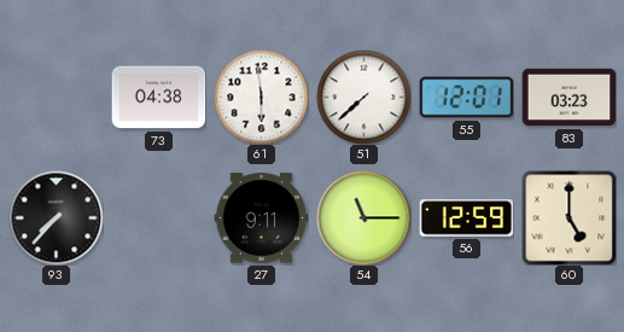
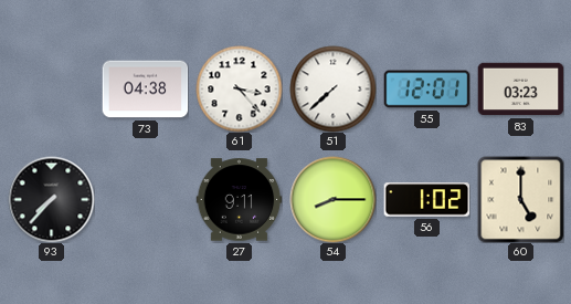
61: 5:59 -> 3:23 (239, 88)
54: 11:15 -> 8:15 (332, 199)
56: 12:59 -> 1:02 (426, 200)
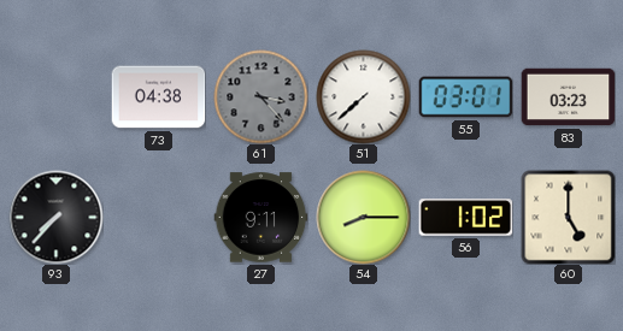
61 dial: white -> grey (260, 96)
55: 12:01 -> 03:01 (465, 97)
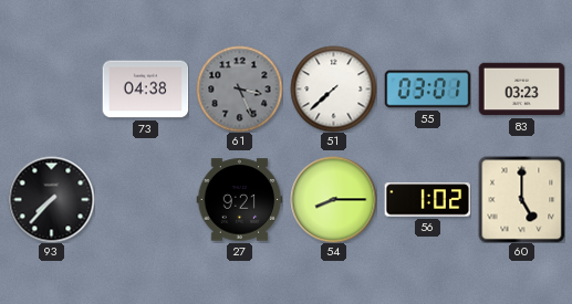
61: 3:23 -> 3:26 (239, 88)
27: 9:11 -> 9:21 (239, 200)
